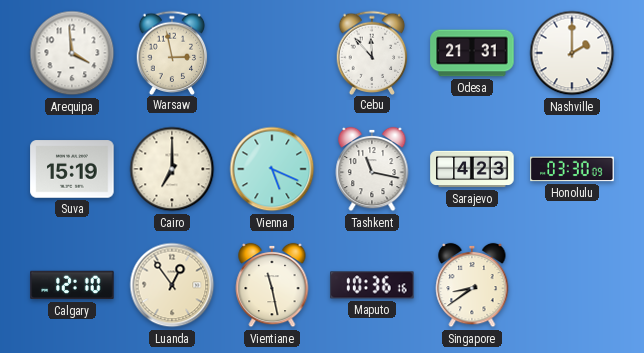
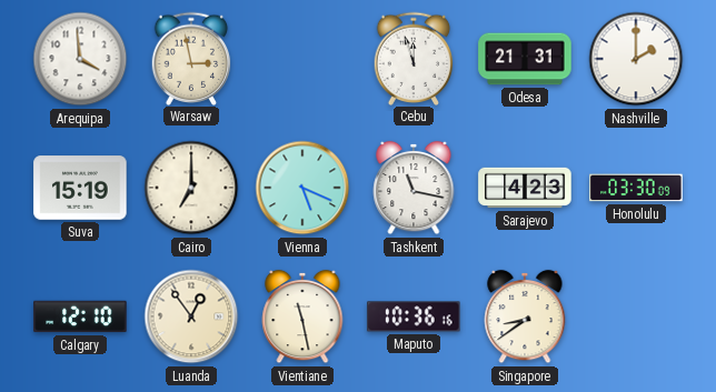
Cebu: 11:53 -> 11:57 (414, 58)
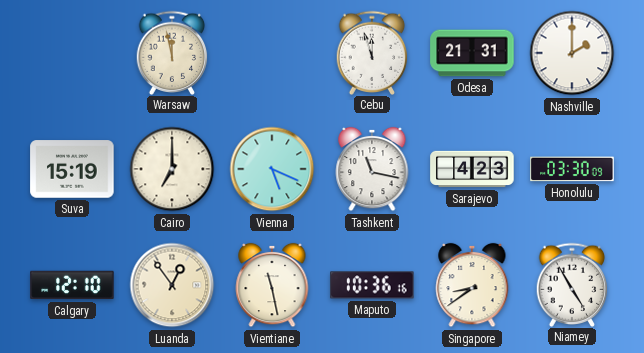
Arequipa: 3:59 -> none (80, 59)
Warsaw: 2:58 -> 11:58 (172, 52)
Niamey: none -> 4:55 (572, 284)
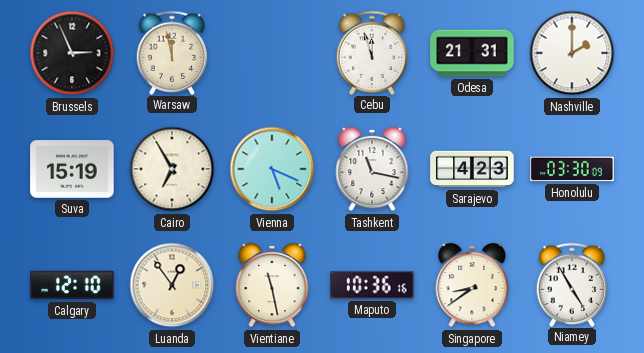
Brussels: none -> 2:56 (72, 53)
Cairo: 7:00 -> 6:55 (172, 169)
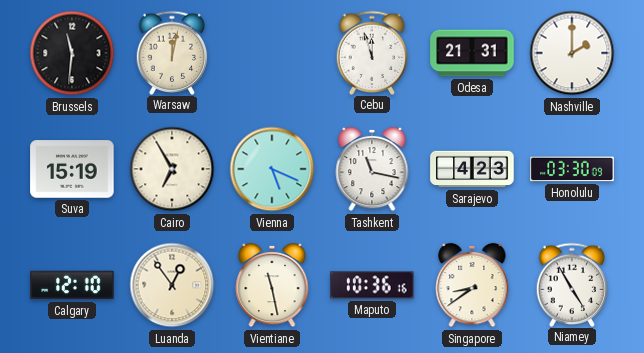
Brussels: 2:56 -> 11:31 (72, 53)
Warsaw: 11:58 -> 12:02 (172, 52)
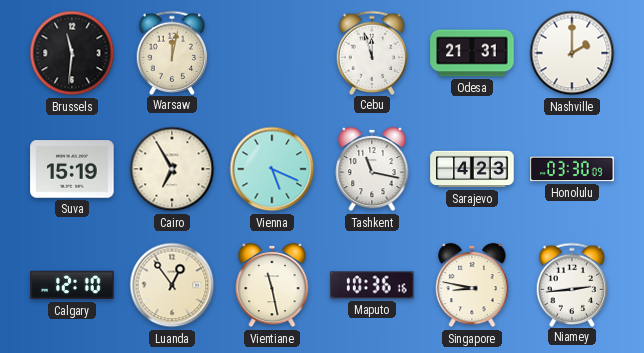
Singapore: 8:39 -> 8:47 (472, 285)
Niamey: 4:55 -> 2:44 (572, 284)
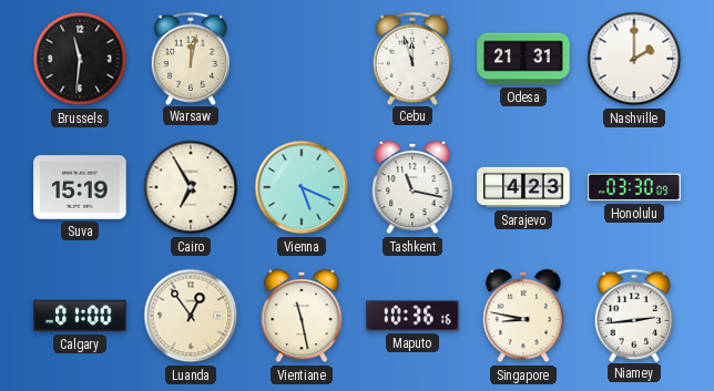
Calgary: 12:10 -> 01:00 (80, 316)
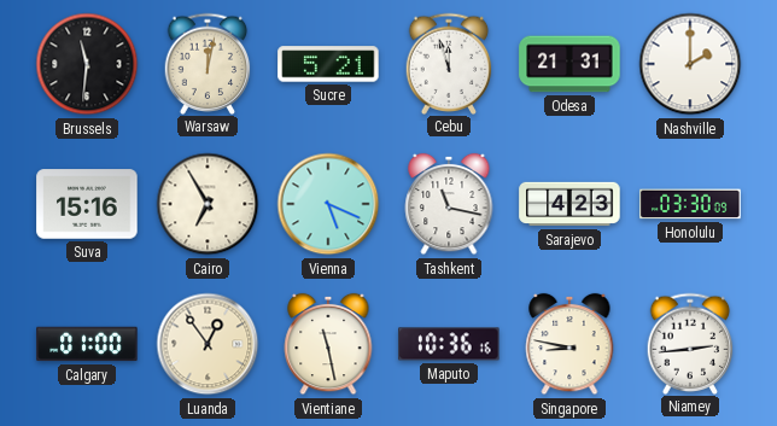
Sucre: none -> 5:21 (328, 64)
Suva: 15:19 -> 15:16 (87, 204)
